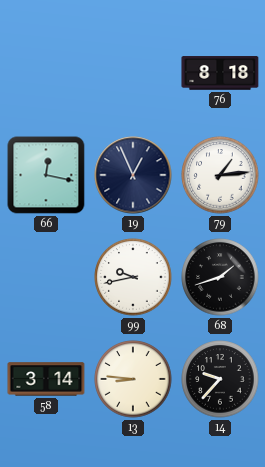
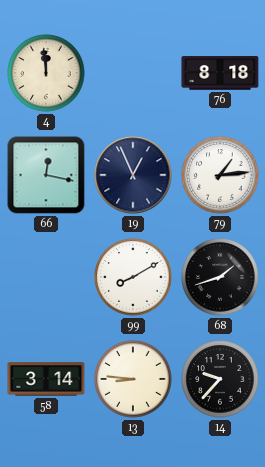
4: none -> 11:59 (46, 73)
99: 9:43 -> 8:10 (133, 277)
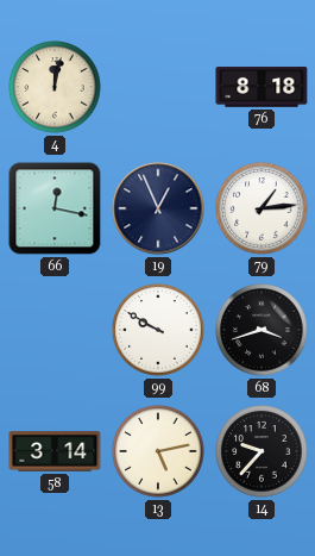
4: 11:59 -> 12:02 (55, 87)
99: 8:10 -> 9:50 (158, 330)
68: 1:42 -> 3:42 (262, 330)
13: 8:46 -> 5:13 (158, 451)
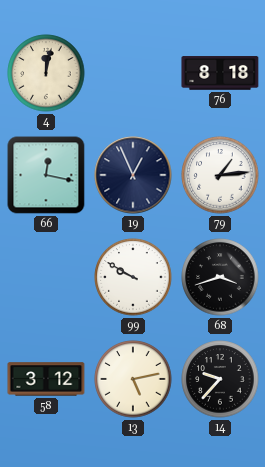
58: 3:14 -> 3:12 (46, 379)
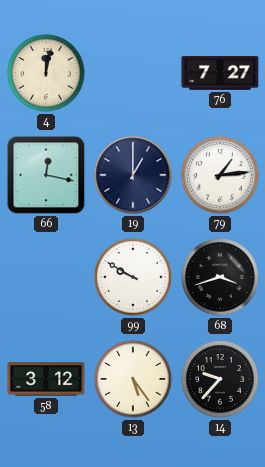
76: 8:18 -> 7:27 (220, 73)
19: 12:56 -> 1:00 (133, 175)
13: 5:13 -> 5:24 (133, 379)
